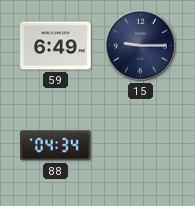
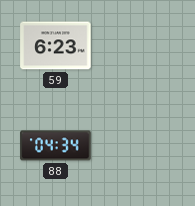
59: 6:49 -> 6:23 (56, 46)
15: 9:15 -> none (141, 46)
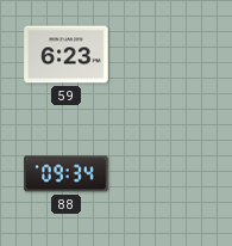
88: 04:34 -> 09:34 (67, 174)
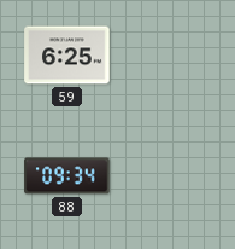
59: 6:23 -> 6:25 (67, 56)
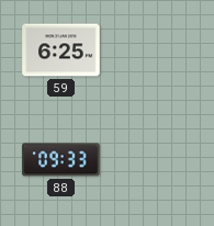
88: 09:34 -> 09:33 (61, 160)
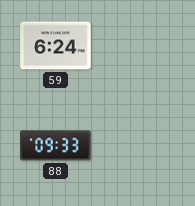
59: 6:25 -> 6:24 (56, 46)
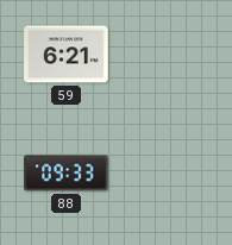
59: 6:24 -> 6:21 (67, 55)
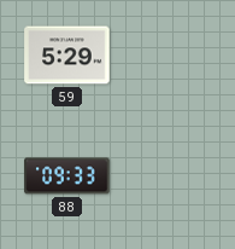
59: 6:21 -> 5:29 (67, 56)
